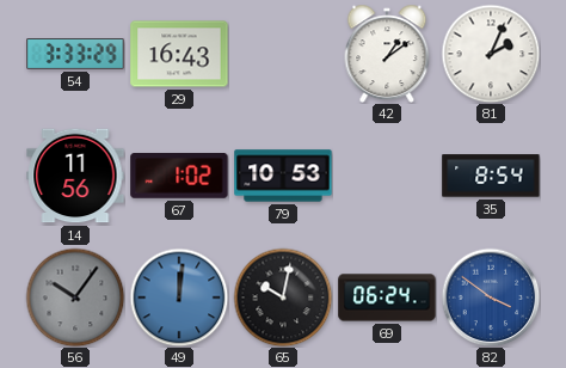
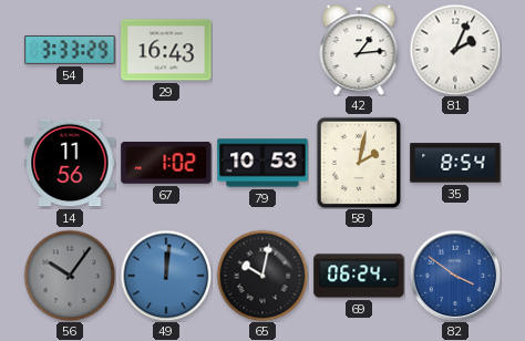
42: 1:09 -> 1:14 (359, 50)
58: none -> 2:02 (359, 163)
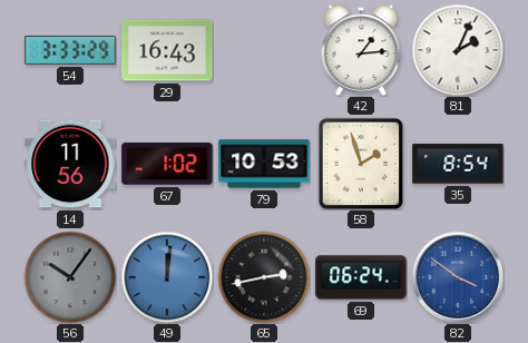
58: 2:02 -> 1:57 (361, 164)
65: 10:02 -> 2:43 (264, 277)
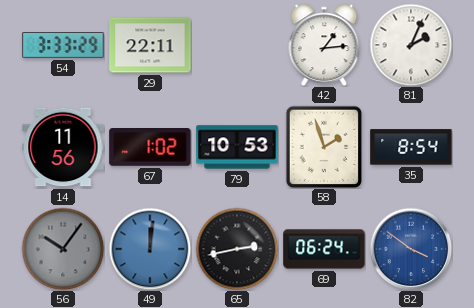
29: 16:43 -> 22:11 (150, 45)
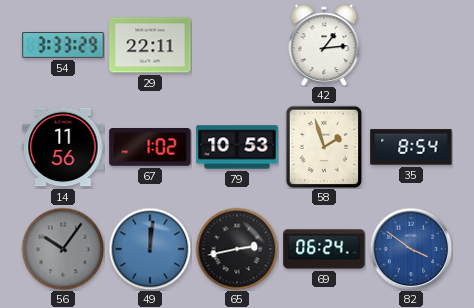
81: 2:04 -> none (411, 45)
